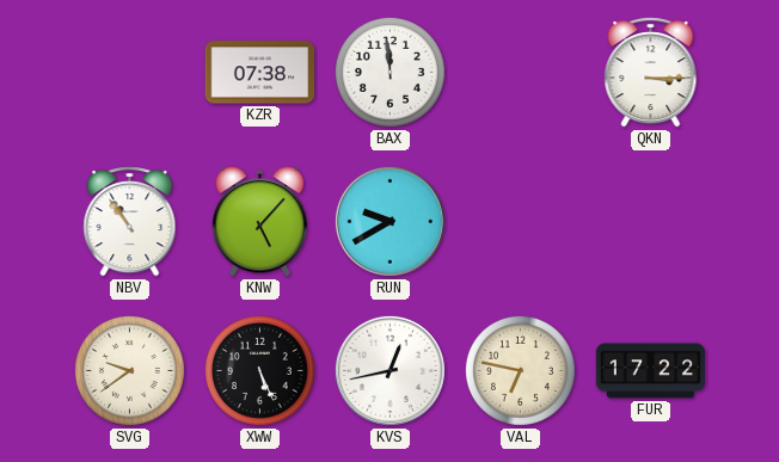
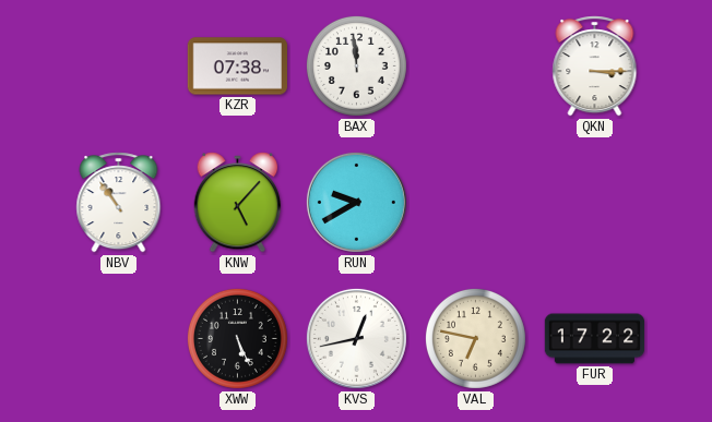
SVG: 9:39 -> none (129, 370)
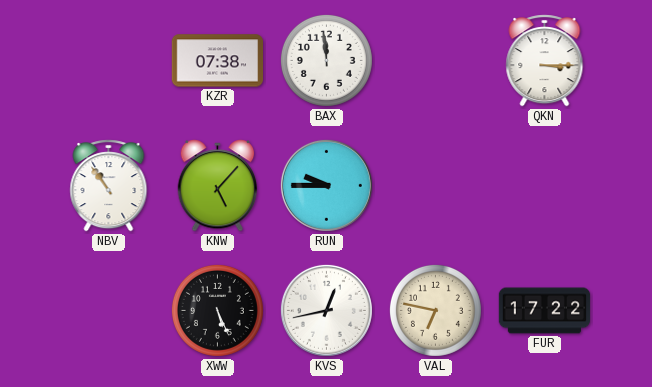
RUN: 9:40 -> 9:45 (326, 185)
